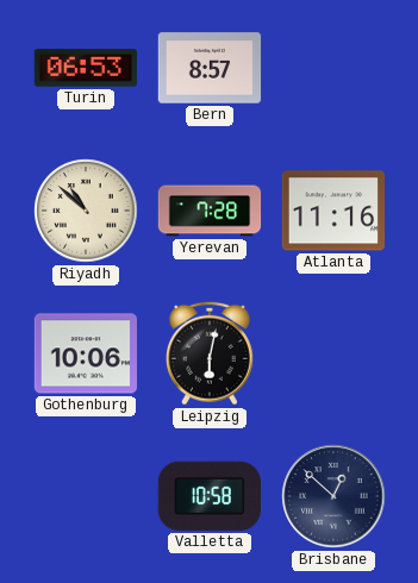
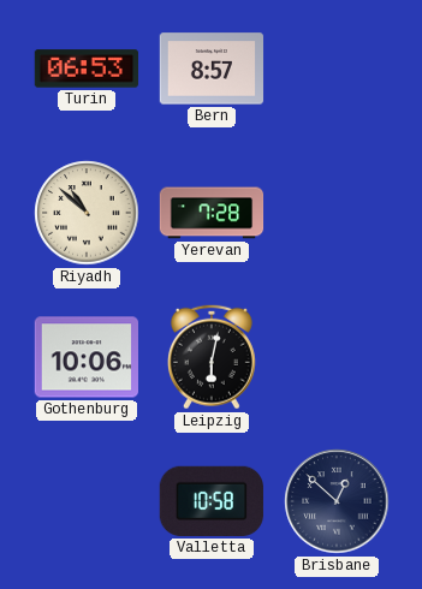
Atlanta: 11:16 -> none (332, 211)
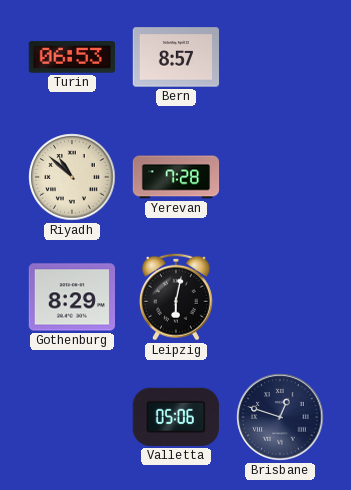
Gothenburg: 10:06 -> 8:29 (71, 297)
Valletta: 10:58 -> 05:06 (176, 417)
Brisbane: 12:52 -> 12:48 (280, 417)
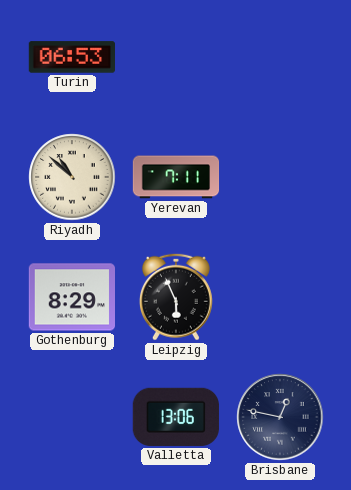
Bern: 8:57 -> none (176, 57)
Yerevan: 7:28 -> 7:11 (176, 177)
Leipzig: 6:02 -> 5:56 (176, 297)
Valletta: 05:06 -> 13:06 (176, 417)
Brisbane: 12:48 -> 12:47 (280, 417)
